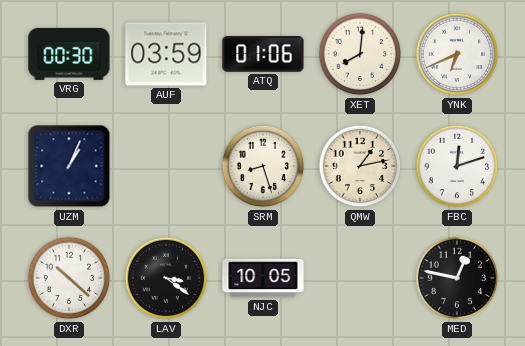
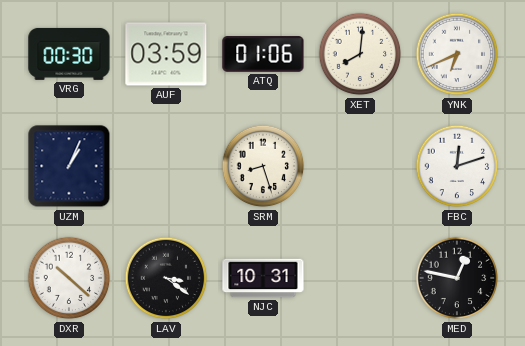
QMW: 1:13 -> none (360, 166)
NJC: 10:05 -> 10:31 (263, 278)
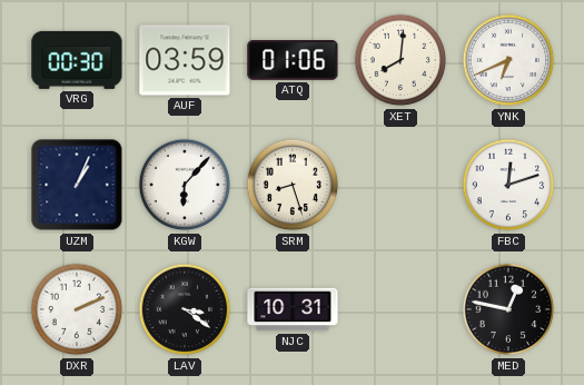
KGW: none -> 6:07 (185, 185)
DXR: 10:22 -> 2:11 (77, 309)
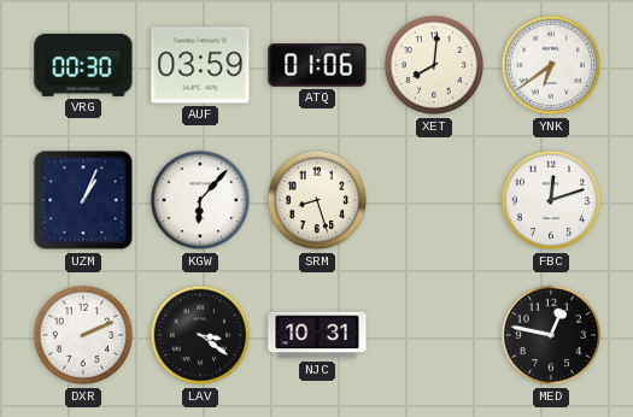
YNK: 6:41 -> 6:39 (551, 65)
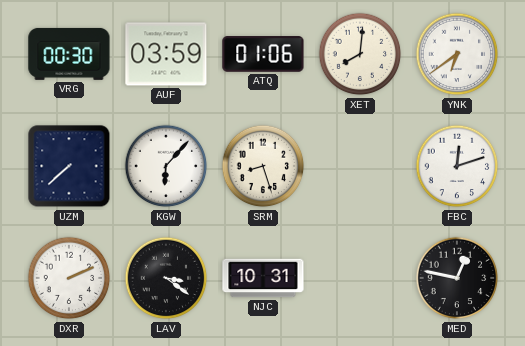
UZM: 1:04 -> 7:38 (69, 166)
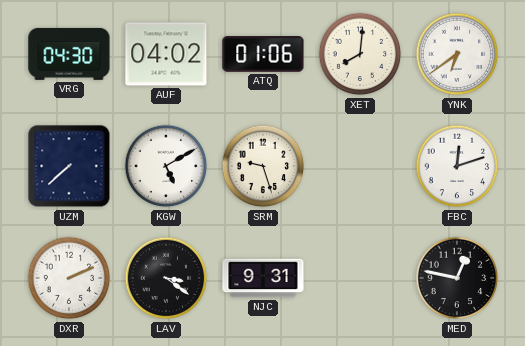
VRG: 00:30 -> 04:30 (69, 54)
AUF: 03:59 -> 04:02 (166, 54)
KGW: 6:07 -> 5:10 (166, 166)
SRM: 8:27 -> 9:27 (263, 166)
NJC: 10:31 -> 9:31 (263, 278)
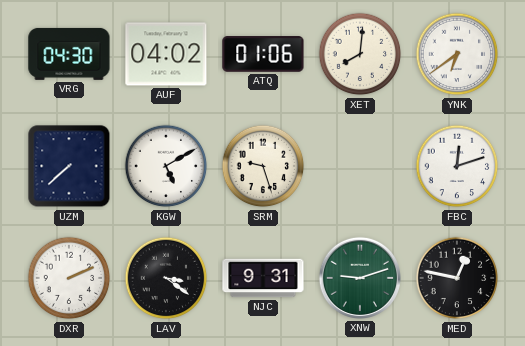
XNW: none -> 9:12 (360, 278)
